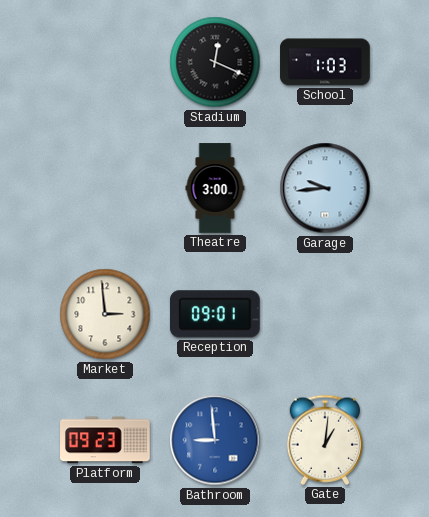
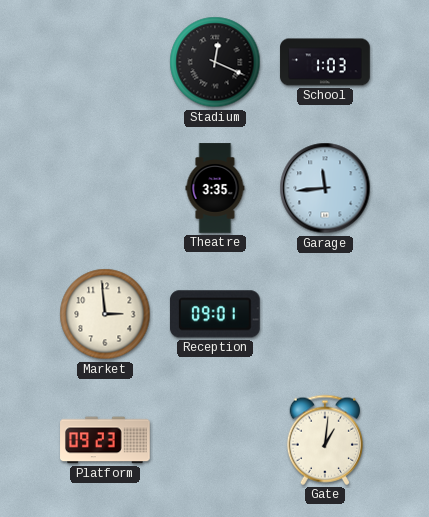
Theatre: 3:00 -> 3:35 (215, 188)
Garage: 9:44 -> 11:44 (325, 188)
Bathroom: 8:59 -> none (215, 440)
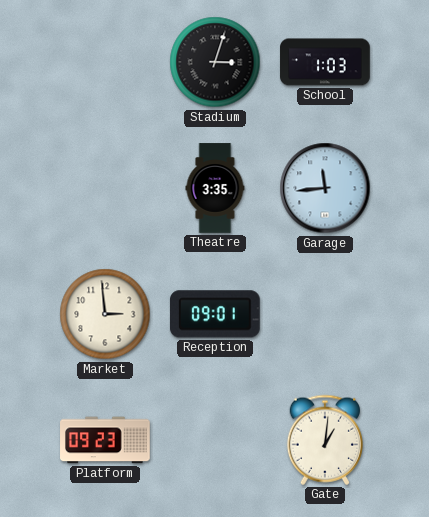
Stadium: 12:19 -> 3:03 (215, 62)
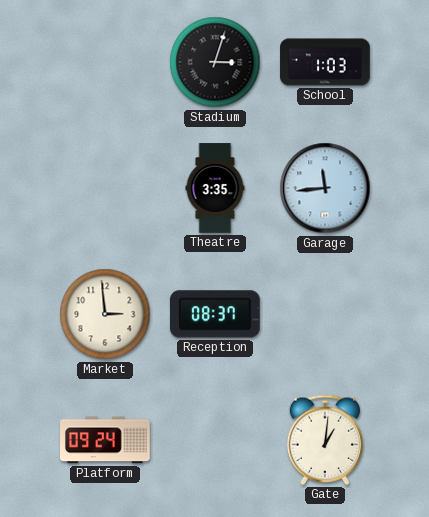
Reception: 09:01 -> 08:37 (215, 314)
Platform: 09:23 -> 09:24 (105, 440)
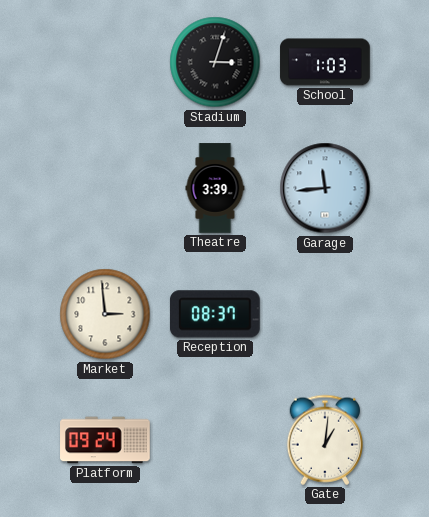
Theatre: 3:35 -> 3:39 (215, 188)
